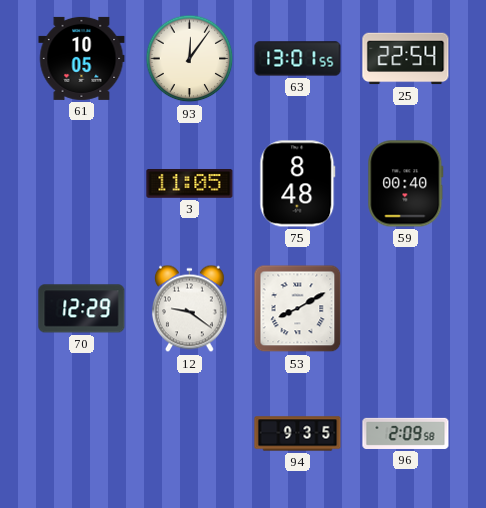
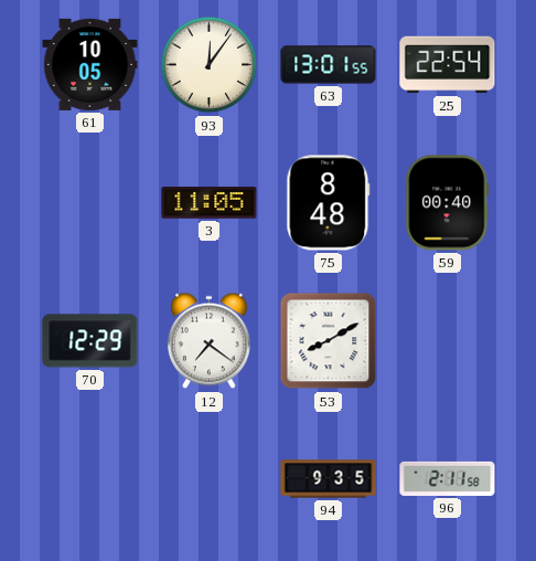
12: 9:21 -> 7:21 (210, 341)
96: 2:09 -> 2:11 (448, 478)
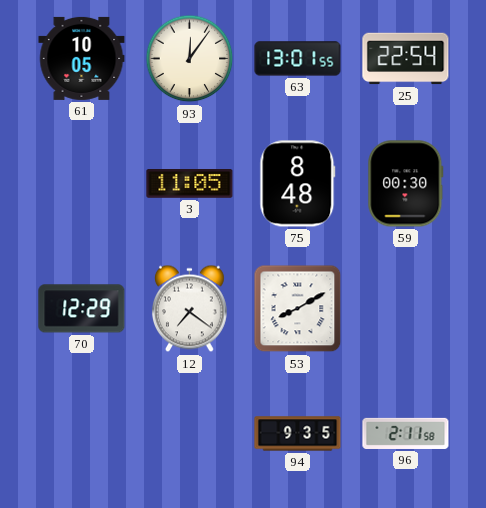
59: 00:40 -> 00:30 (406, 184)
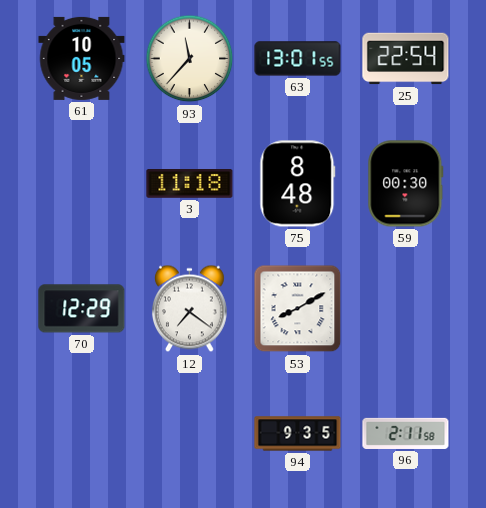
93: 12:06 -> 11:37 (190, 59)
3: 11:05 -> 11:18 (190, 184)
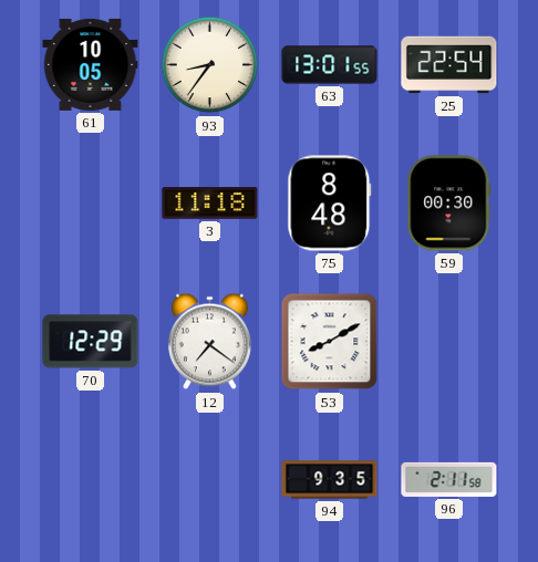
93: 11:37 -> 8:36 (210, 65)
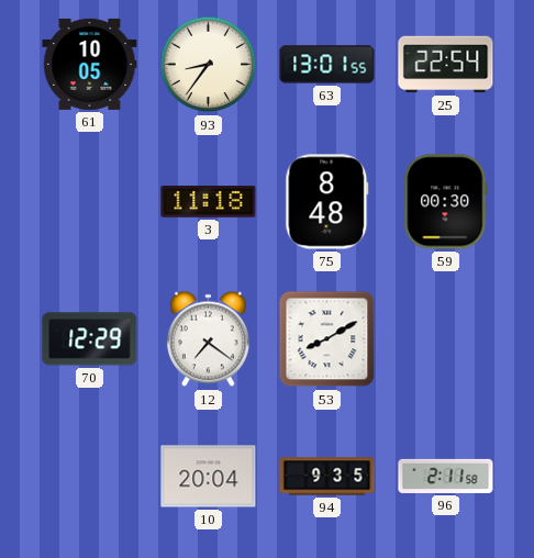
10: none -> 20:04 (209, 477)
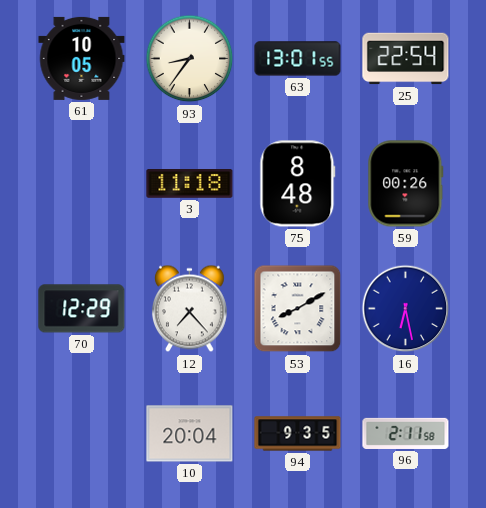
59: 00:30 -> 00:26 (406, 184)
12: 7:21 -> 7:23 (190, 309)
16: none -> 6:28 (406, 309)
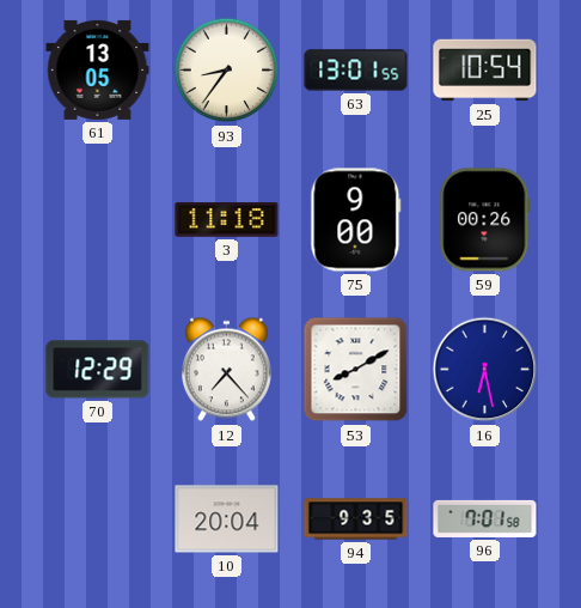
61: 10:05 -> 13:05 (98, 69)
25: 22:54 -> 10:54 (485, 71)
75: 8:48 -> 9:00 (356, 220)
96: 2:11 -> 7:01 (485, 518)
